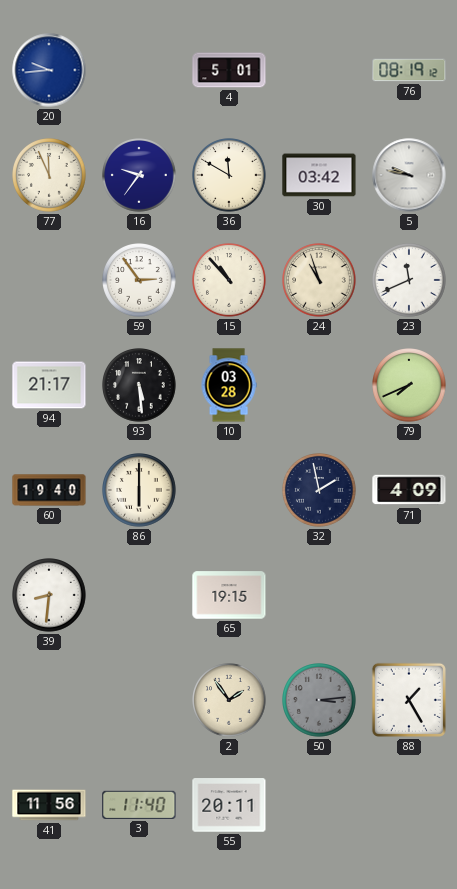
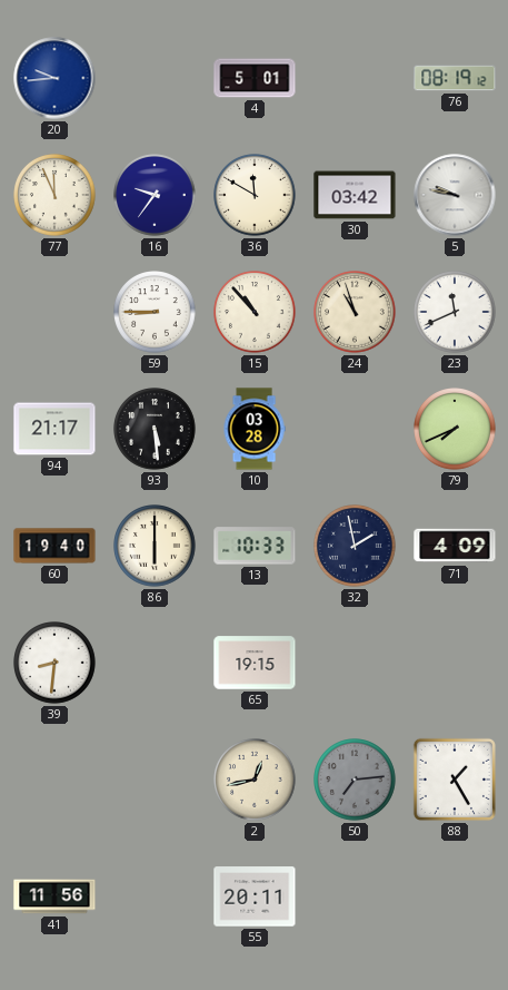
59: 2:54 -> 8:45 (155, 312)
13: none -> 10:33 (255, 546)
2: 1:54 -> 12:43 (255, 780)
50: 3:14 -> 7:14 (355, 780)
3: 11:40 -> none (139, 805)
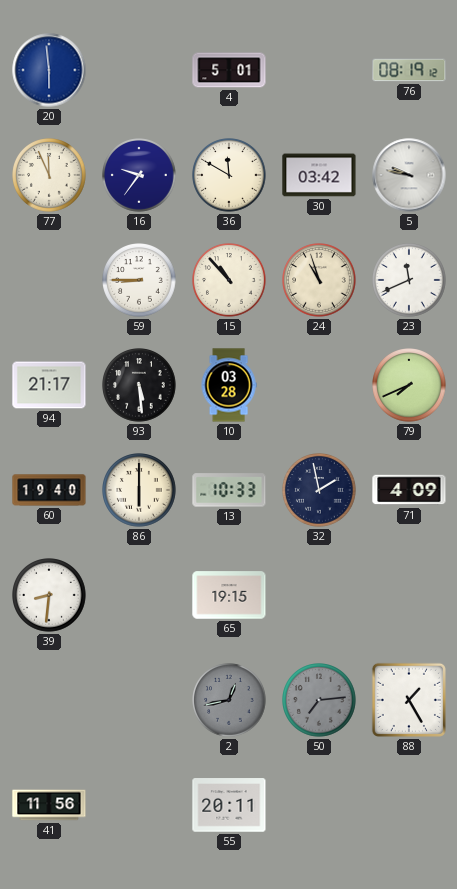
20: 9:44 -> 5:59 (49, 70)
2 dial: cream -> grey (229, 700)
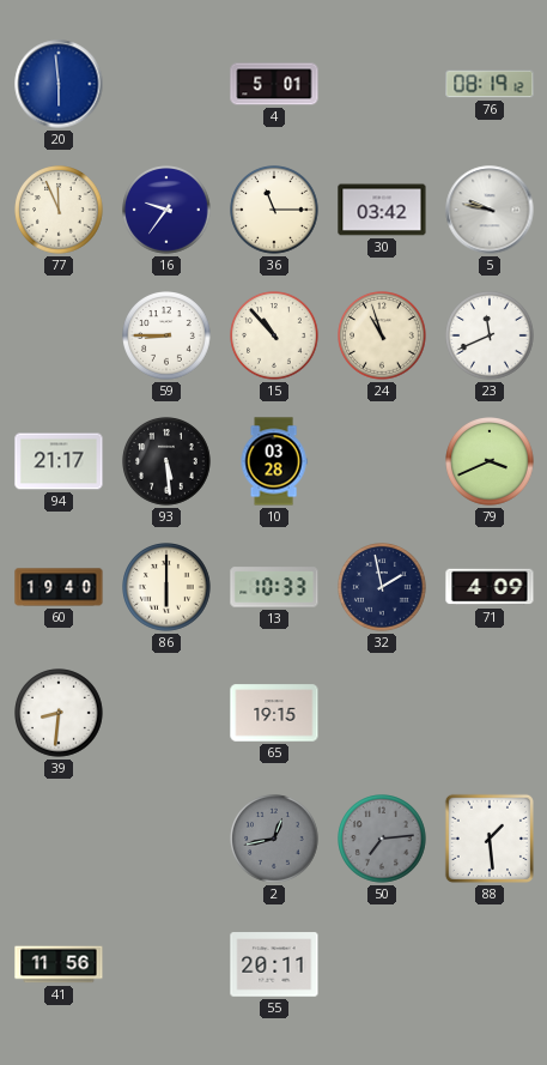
36: 11:50 -> 11:15 (274, 210)
79: 7:41 -> 3:41 (490, 461)
88: 1:25 -> 1:29 (490, 839)
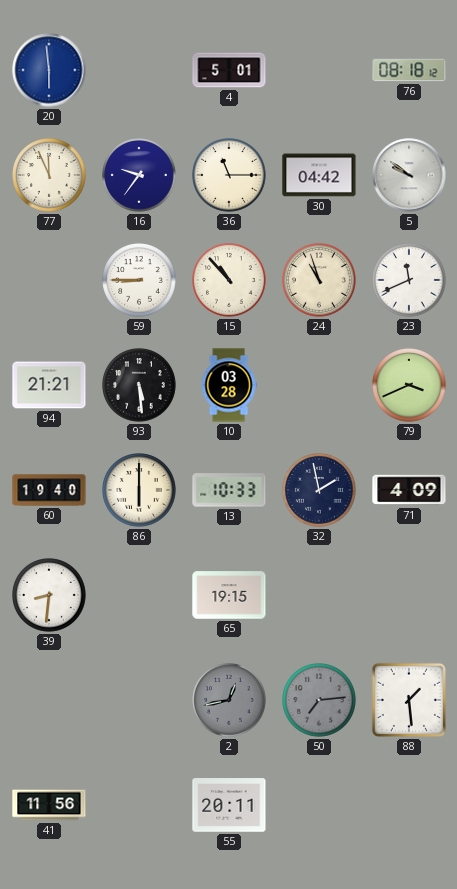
76: 08:19 -> 08:18 (409, 70)
30: 03:42 -> 04:42 (319, 175)
5: 9:47 -> 9:51 (409, 175)
94: 21:17 -> 21:21 (49, 385)
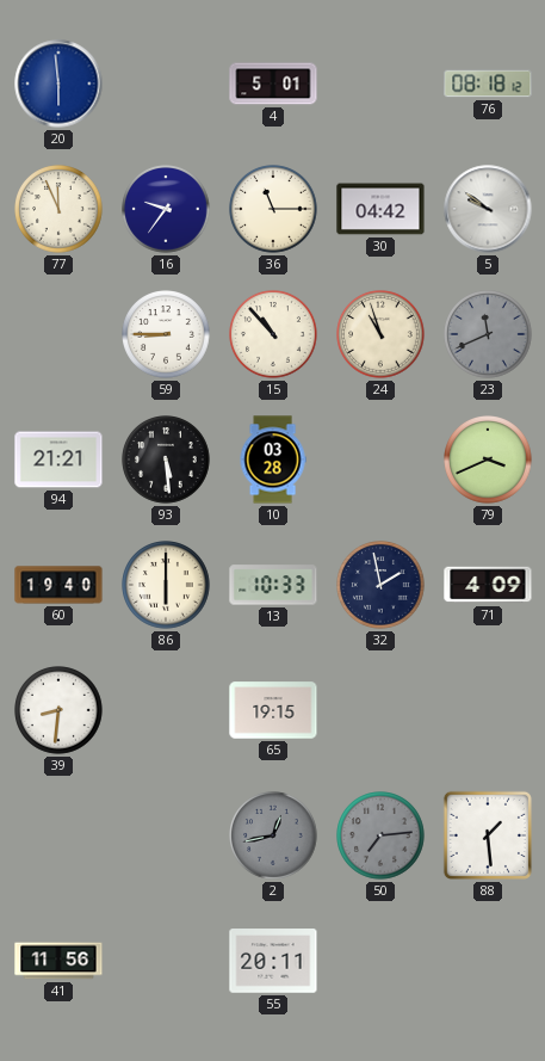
23 dial: white -> grey (488, 334)
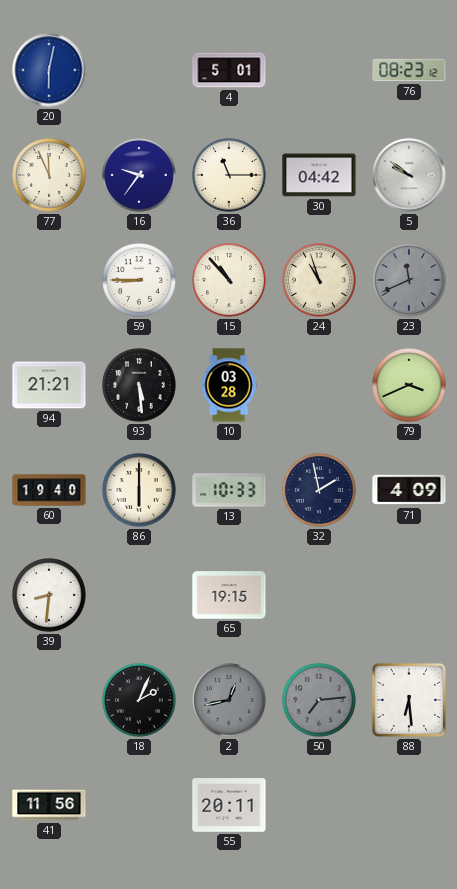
20: 5:59 -> 6:02 (49, 70)
76: 08:18 -> 08:23 (409, 70)
18: none -> 2:04 (139, 700)
88: 1:29 -> 6:29 (409, 700)
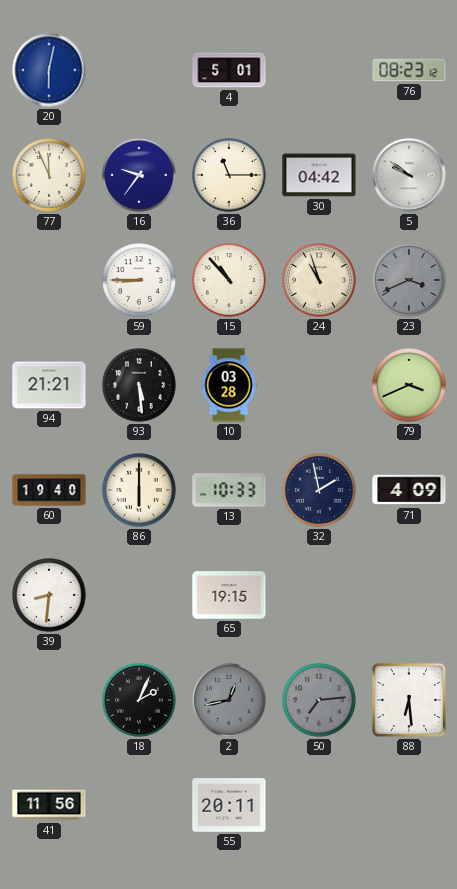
23: 11:41 -> 3:41 (409, 280)
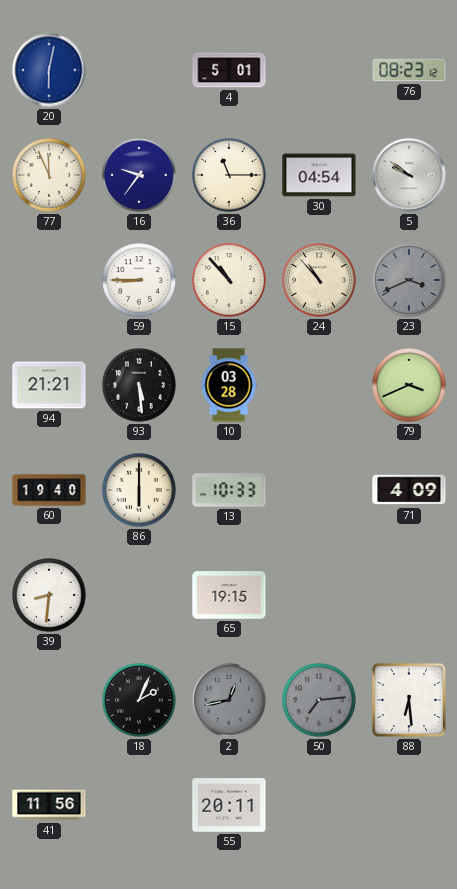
30: 04:42 -> 04:54 (319, 175)
24: 10:57 -> 10:53 (319, 280)
32: 1:58 -> none (319, 490)
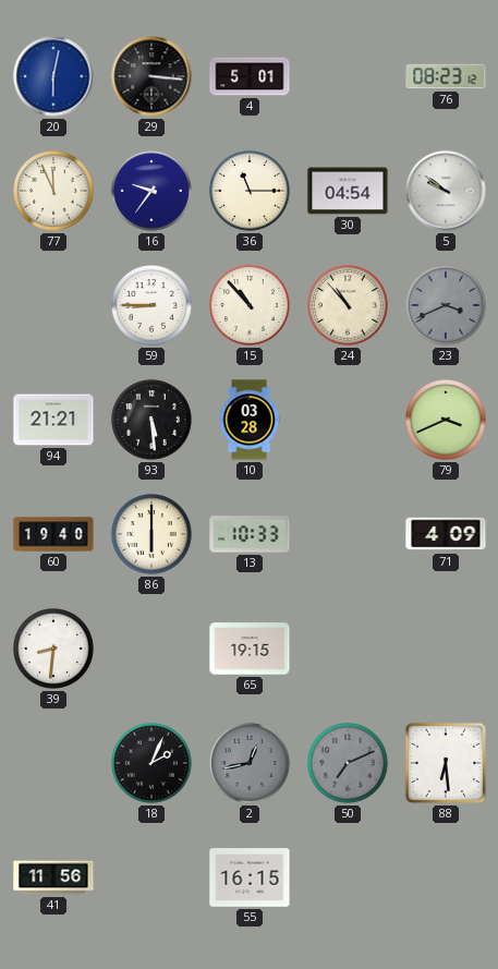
29: none -> 3:16 (151, 76)
50: 7:14 -> 7:11 (348, 763)
55: 20:11 -> 16:15 (250, 877)
